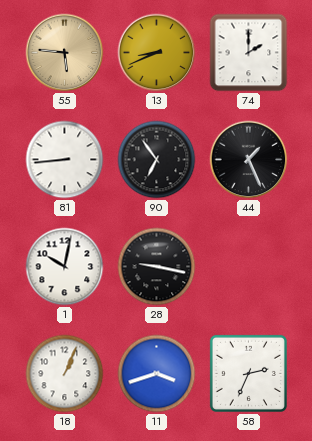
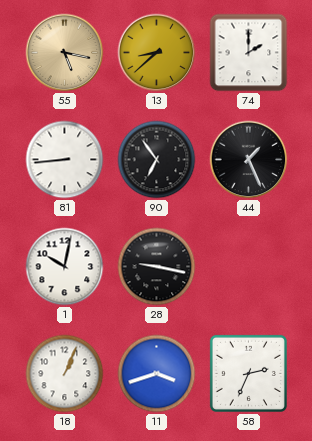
55: 5:46 -> 5:17 (65, 53)
13: 8:41 -> 8:38 (157, 53)
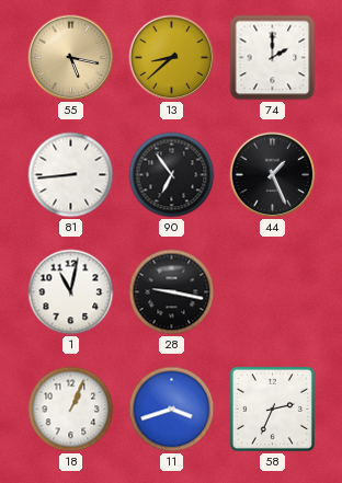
1: 10:02 -> 11:02 (71, 292)
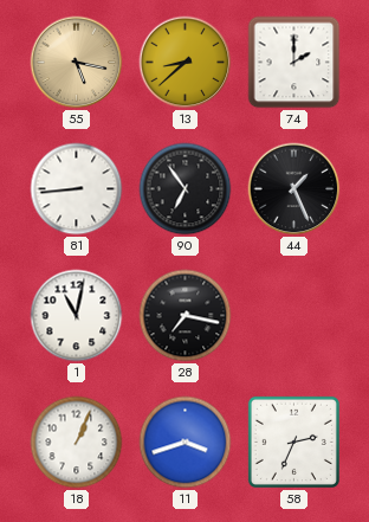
28: 9:17 -> 7:17 (186, 316)
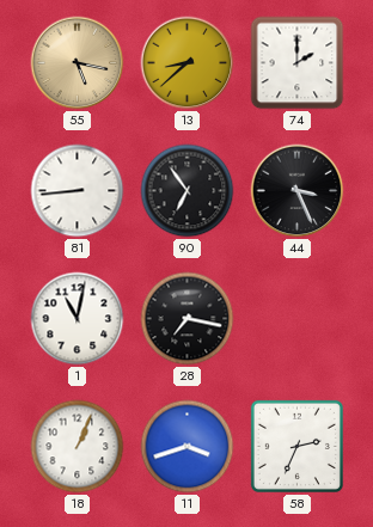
44: 1:26 -> 3:26 (298, 191)
